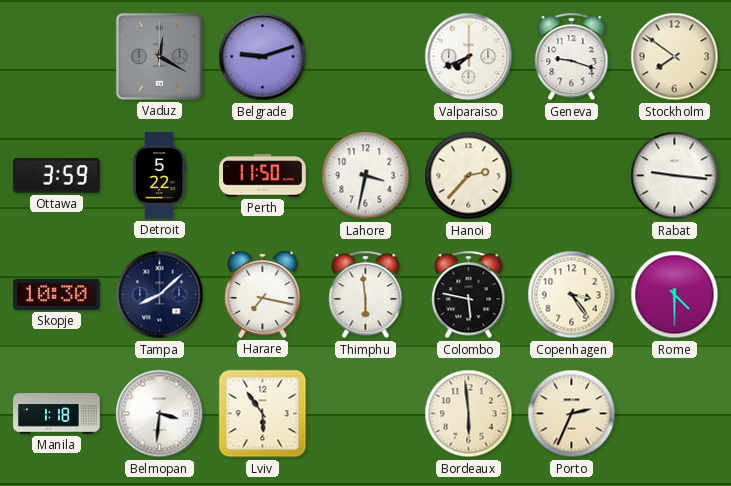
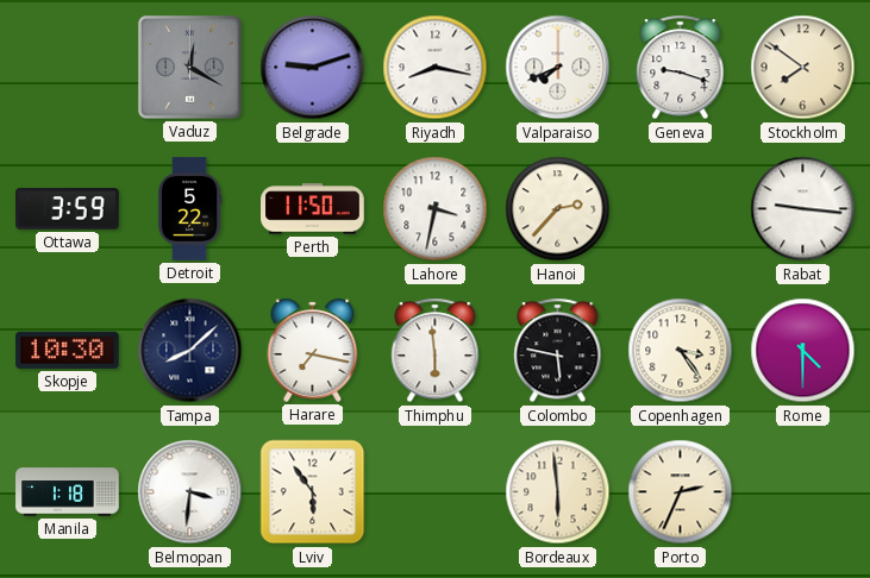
Riyadh: none -> 8:17 (436, 68)
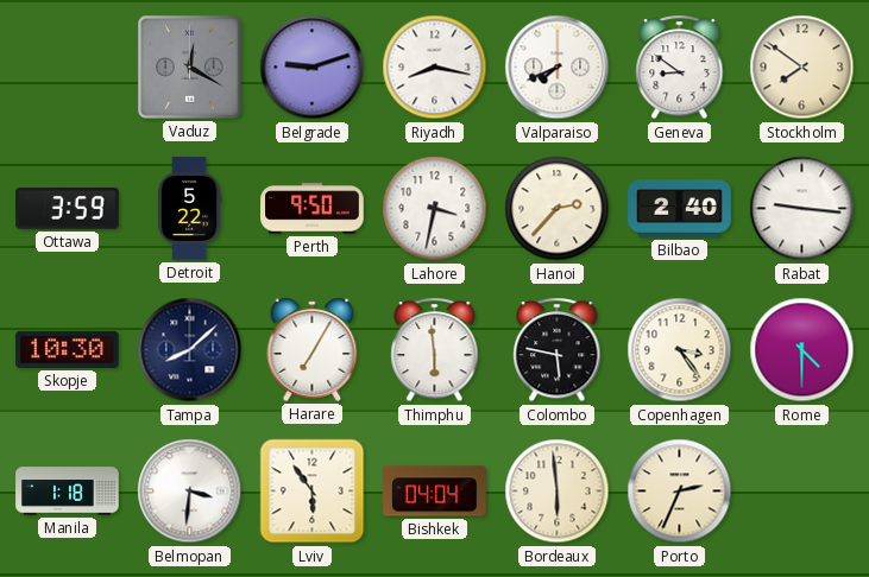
Geneva: 9:18 -> 8:51 (680, 68)
Perth: 11:50 -> 9:50 (313, 209)
Bilbao: none -> 2:40 (680, 209)
Harare: 7:17 -> 7:05 (313, 349)
Bishkek: none -> 04:04 (435, 492)
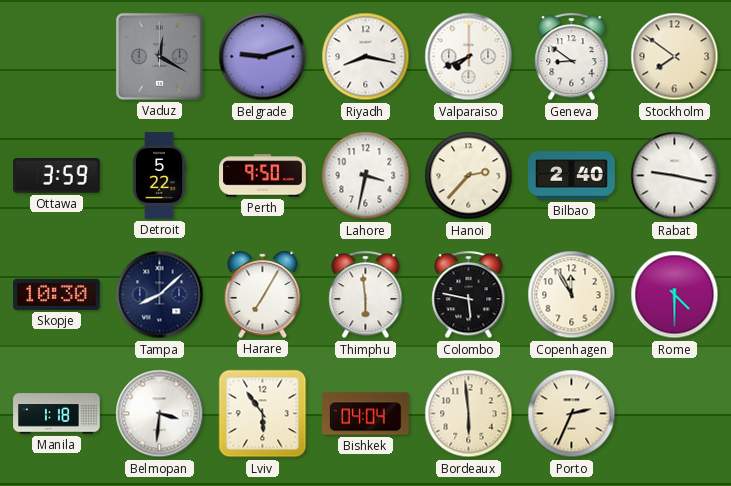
Rabat: 9:16 -> 9:17 (675, 176)
Copenhagen: 3:24 -> 11:55 (572, 295)
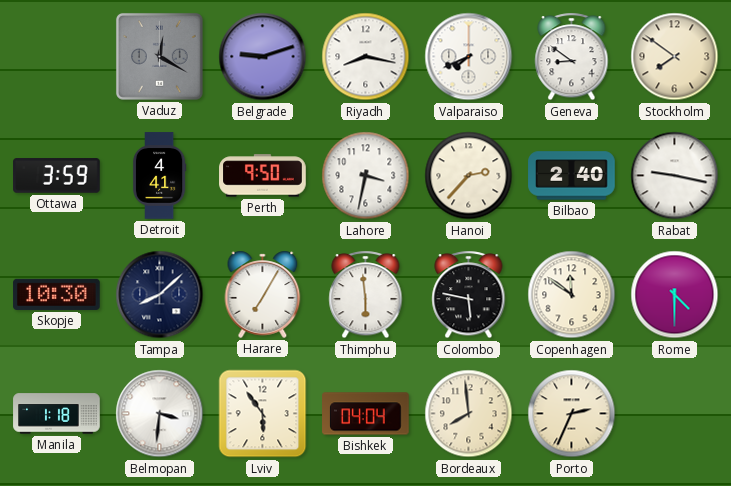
Detroit: 5:22 -> 4:41 (159, 176)
Copenhagen: 11:55 -> 11:51 (572, 295)
Bordeaux: 5:59 -> 7:59 (469, 414)
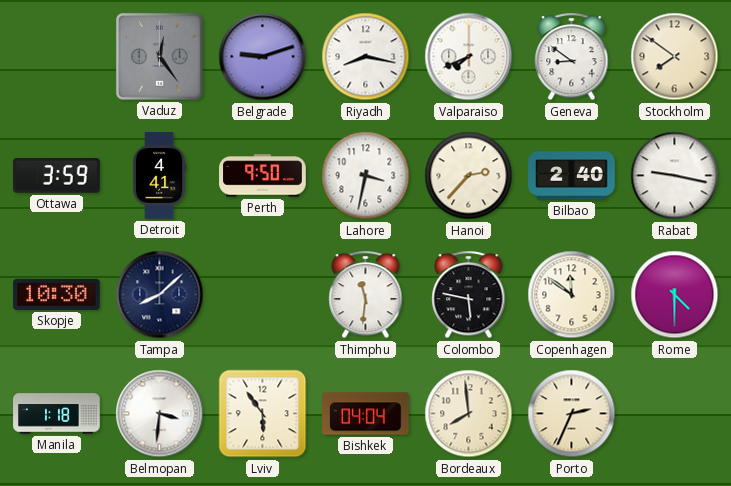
Vaduz: 12:20 -> 12:24 (159, 56)
Harare: 7:05 -> none (263, 294)
Thimphu: 5:59 -> 11:31 (366, 295)
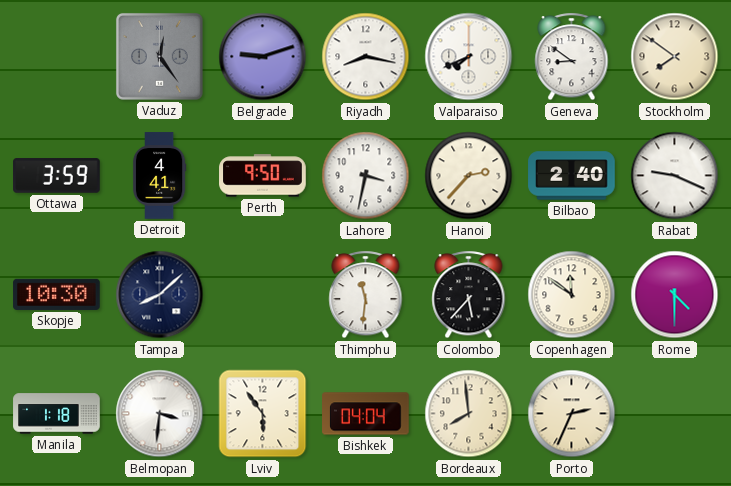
Rabat: 9:17 -> 9:19 (675, 176)
Colombo: 5:47 -> 5:37 (469, 295)
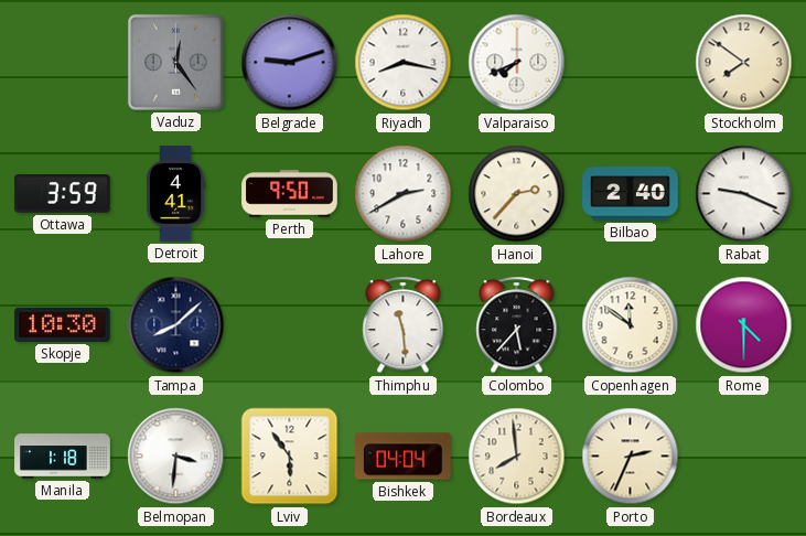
Geneva: 8:51 -> none (572, 57)
Lahore: 3:32 -> 2:40 (404, 194)
Thimphu: 11:31 -> 11:29 (404, 325)
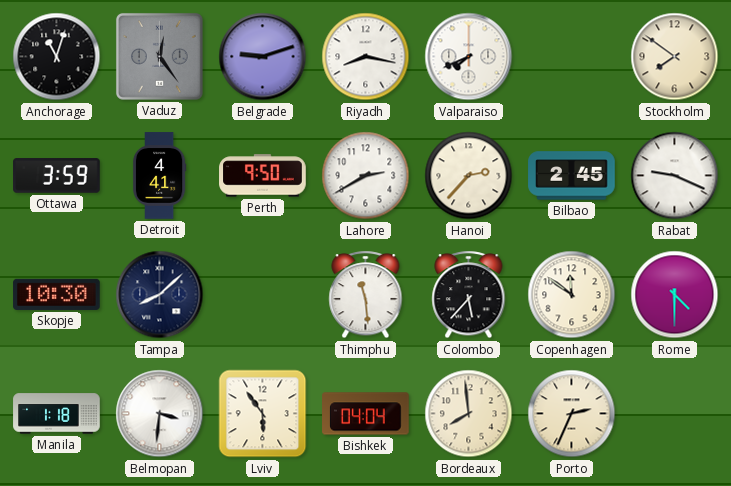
Anchorage: none -> 11:03 (57, 57)
Bilbao: 2:40 -> 2:45 (572, 176)
